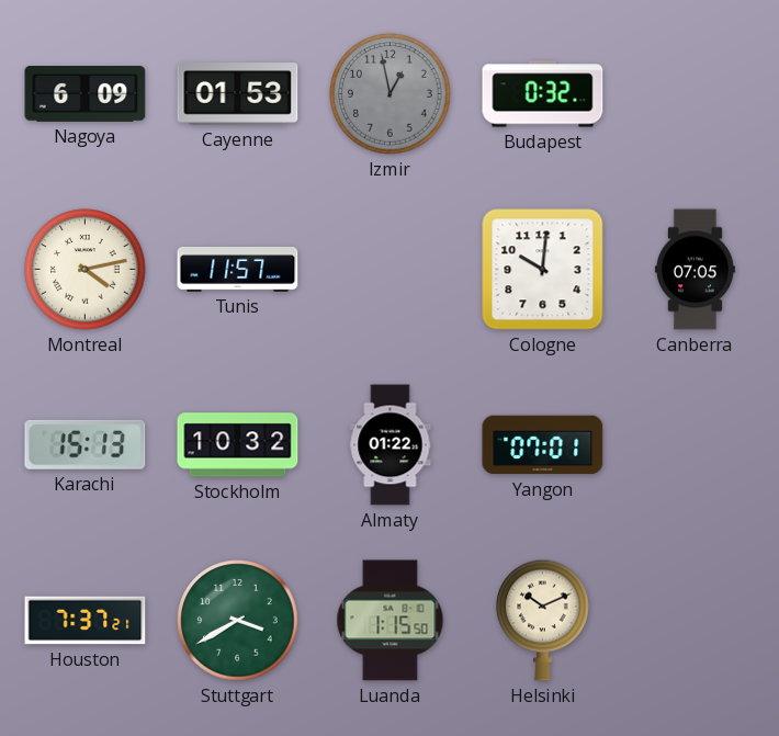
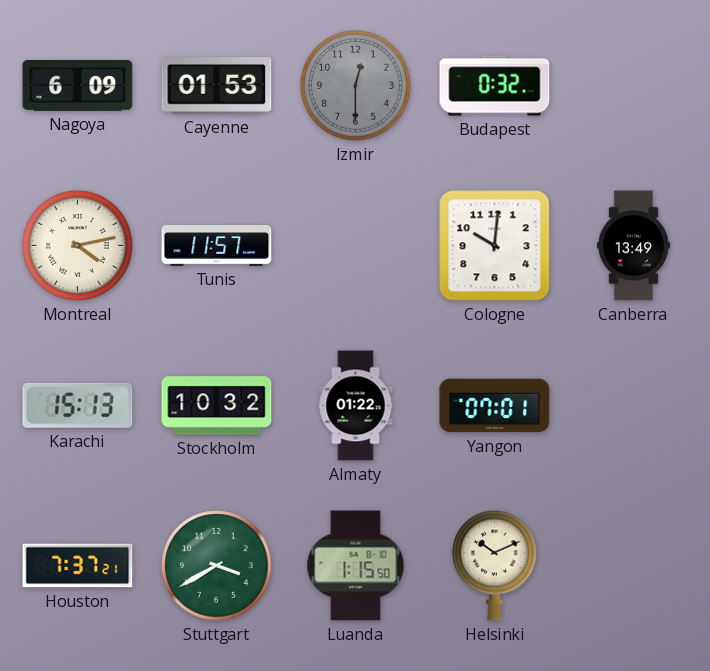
Izmir: 12:58 -> 12:30 (356, 86)
Canberra: 07:05 -> 13:49 (633, 246)
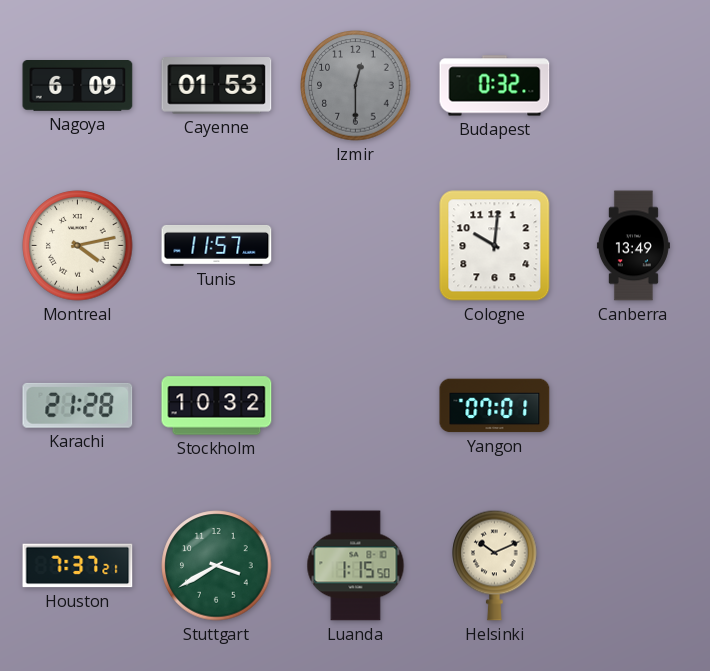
Karachi: 15:13 -> 21:28 (78, 405)
Almaty: 01:22 -> none (356, 406)
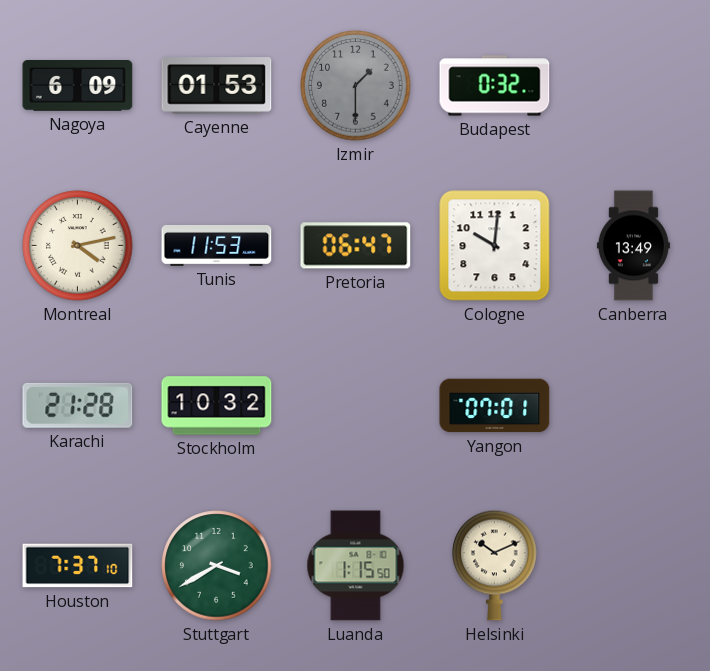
Izmir: 12:30 -> 1:30 (356, 86)
Tunis: 11:57 -> 11:53 (217, 246)
Pretoria: none -> 06:47 (356, 246)
Houston: 7:37:21 -> 7:37:10 (78, 566)
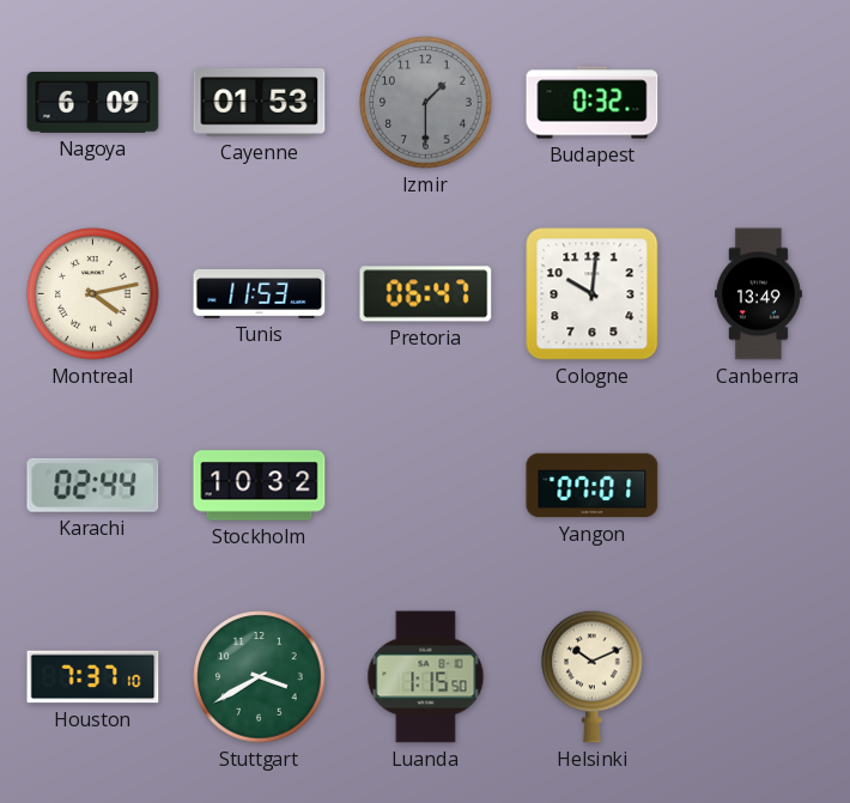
Karachi: 21:28 -> 02:44 (93, 485)
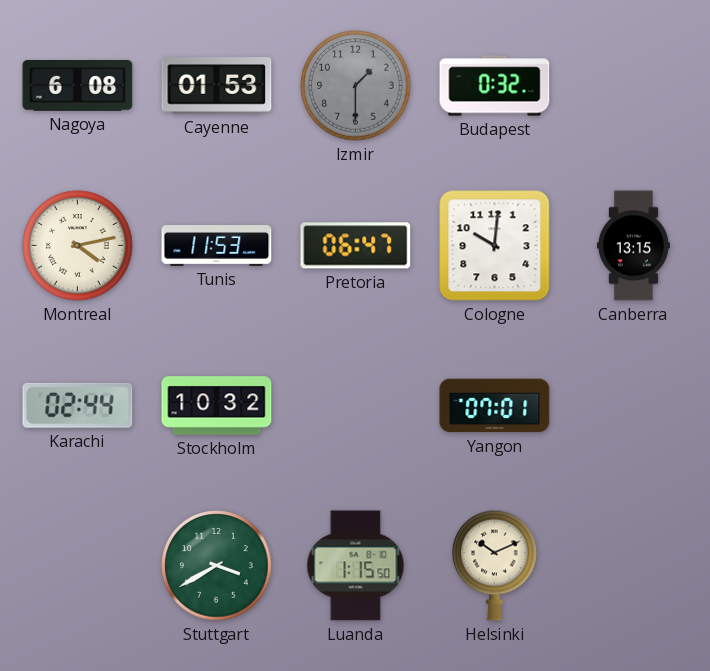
Nagoya: 6:09 -> 6:08 (78, 86)
Canberra: 13:49 -> 13:15 (633, 246)
Houston: 7:37 -> none (93, 677)
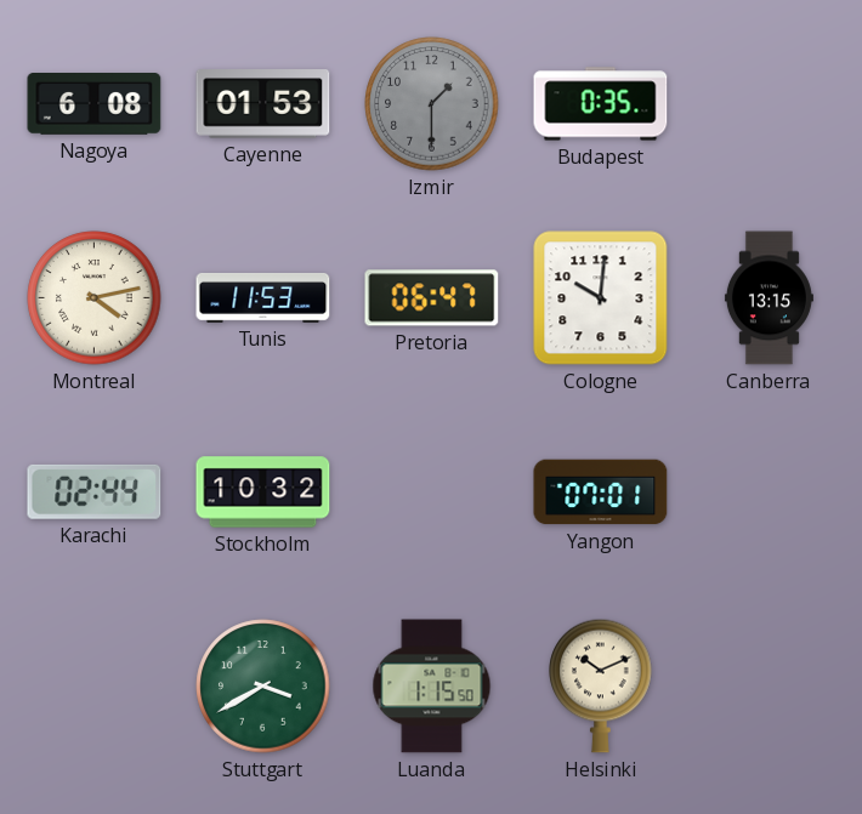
Budapest: 0:32 -> 0:35 (601, 104)
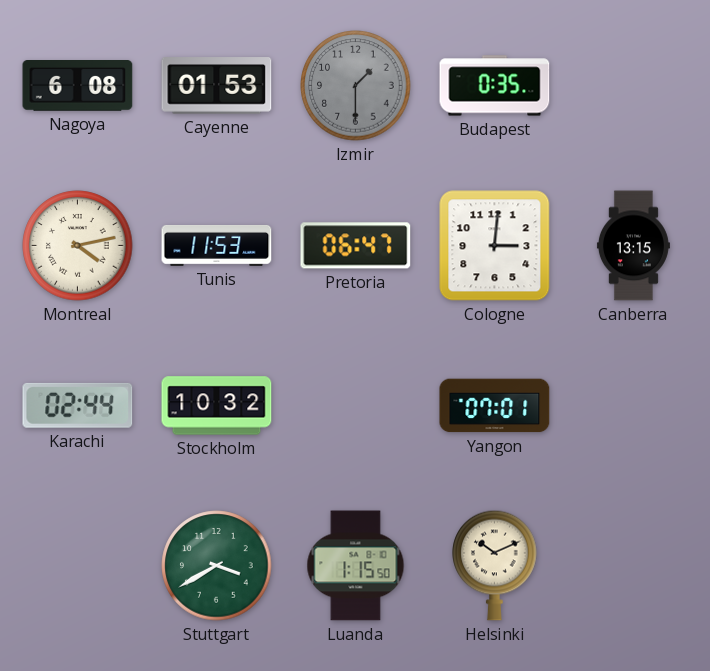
Cologne: 10:01 -> 3:01 (495, 246)
